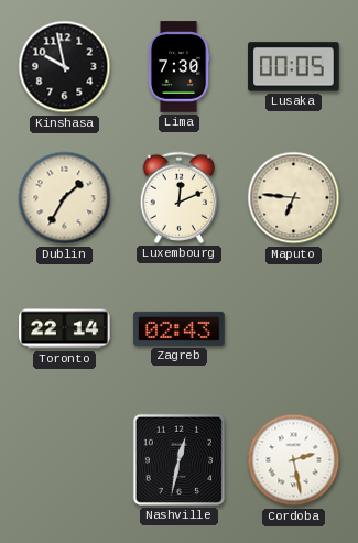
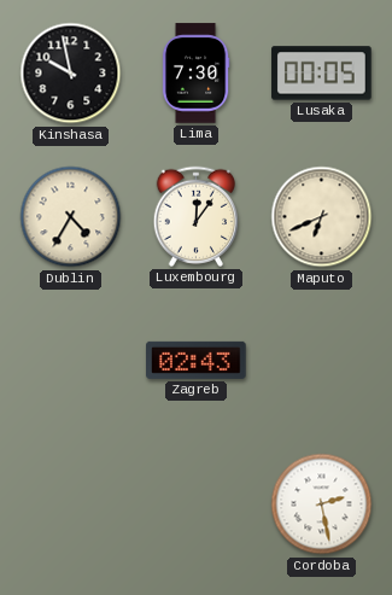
Dublin: 1:35 -> 4:35 (71, 217)
Luxembourg: 12:11 -> 12:06 (195, 216)
Maputo: 6:46 -> 6:41 (322, 217)
Toronto: 22:14 -> none (65, 329)
Nashville: 12:32 -> none (178, 459)
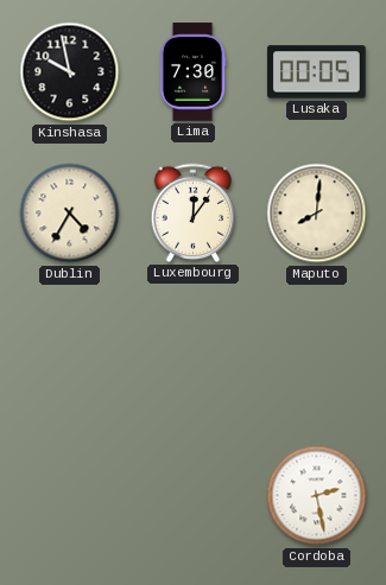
Maputo: 6:41 -> 8:01 (317, 214)
Zagreb: 02:43 -> none (197, 360)
